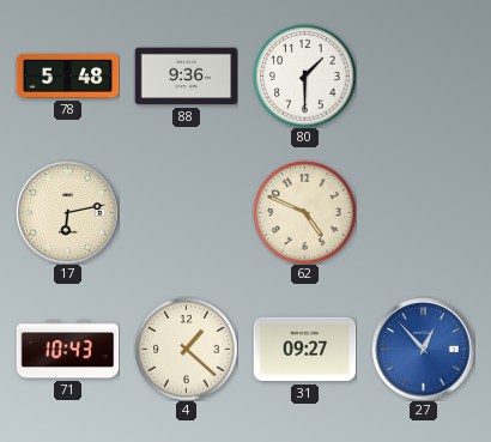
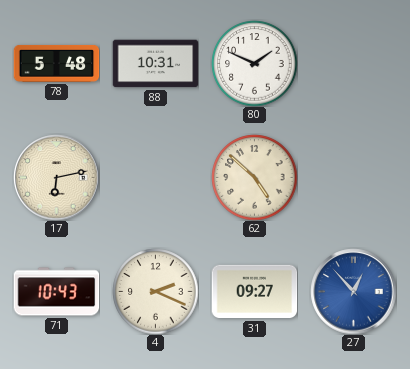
88: 9:36 -> 10:31 (155, 64)
80: 1:30 -> 1:49 (254, 63)
62: 4:49 -> 4:52 (254, 177)
4: 1:22 -> 2:19 (155, 291)
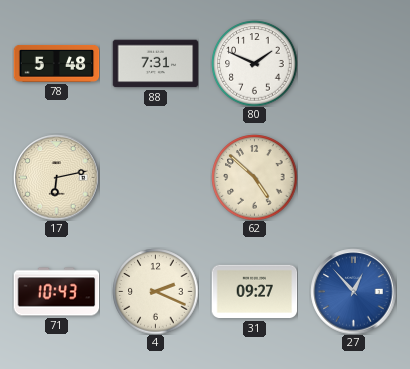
88: 10:31 -> 7:31 (155, 64)
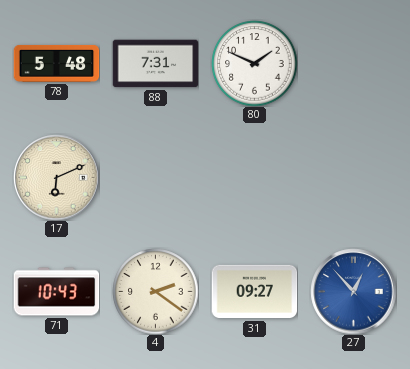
17: 6:13 -> 6:11 (56, 177)
62: 4:52 -> none (254, 177)
4: 2:19 -> 2:21 (155, 291)
